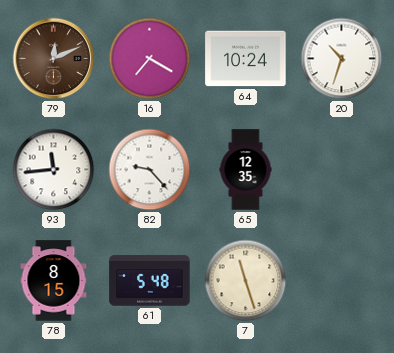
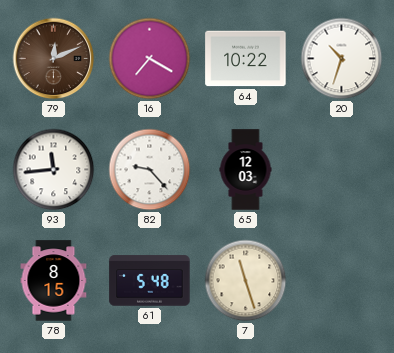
64: 10:24 -> 10:22 (246, 59)
65: 12:35 -> 12:03 (246, 170)
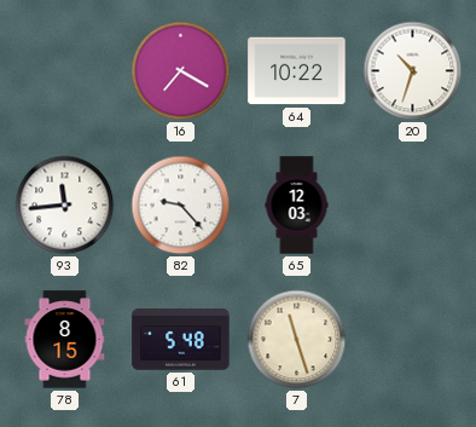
79: 12:11 -> none (54, 59)
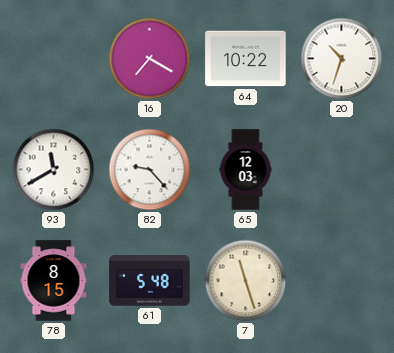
93: 11:44 -> 11:40 (54, 170)
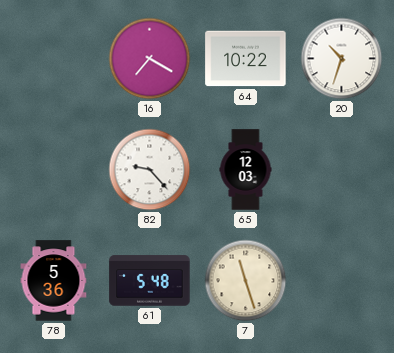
93: 11:40 -> none (54, 170)
78: 8:15 -> 5:36 (54, 281)
